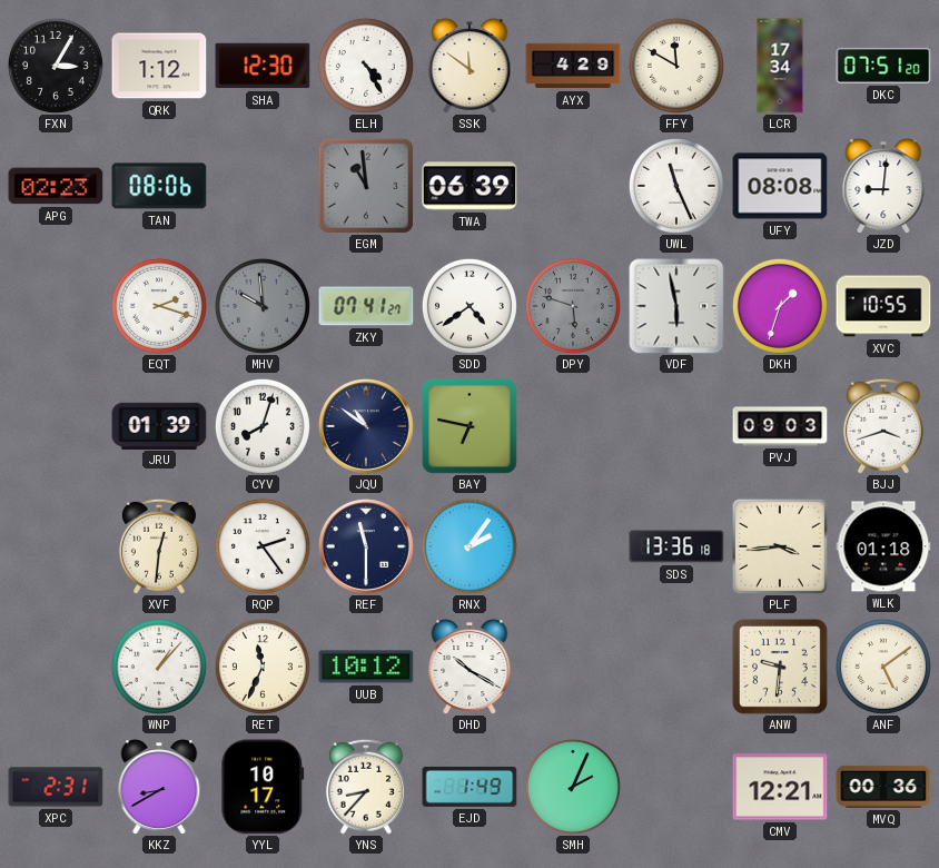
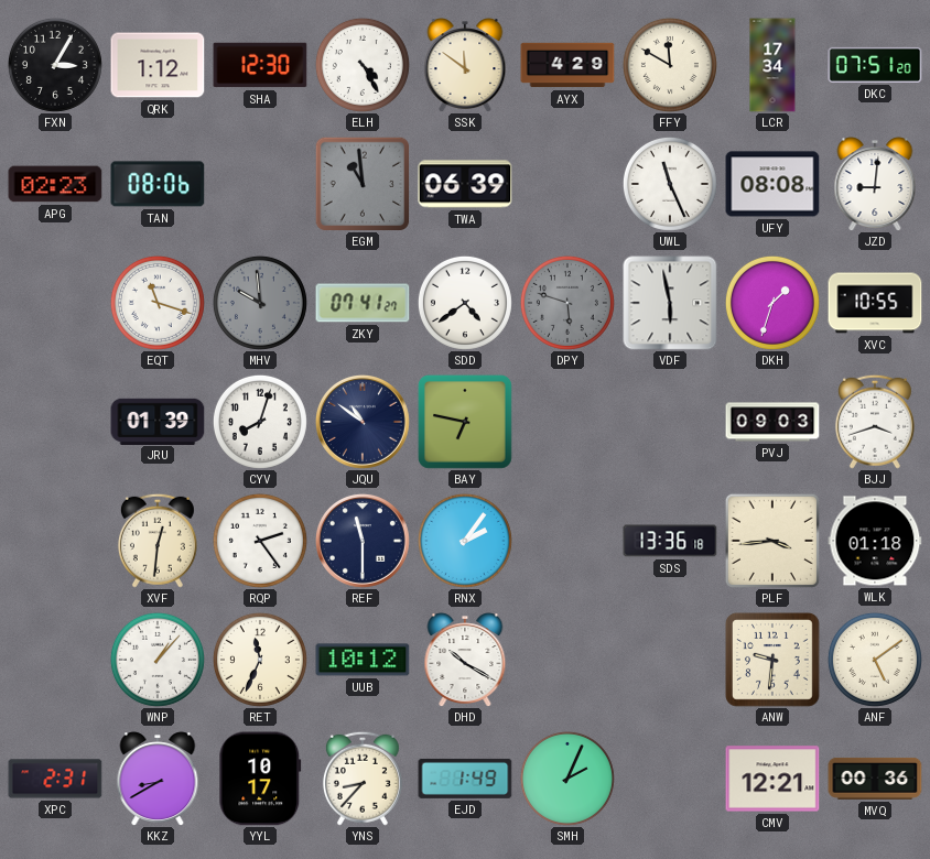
EQT: 2:18 -> 11:18 (158, 303)
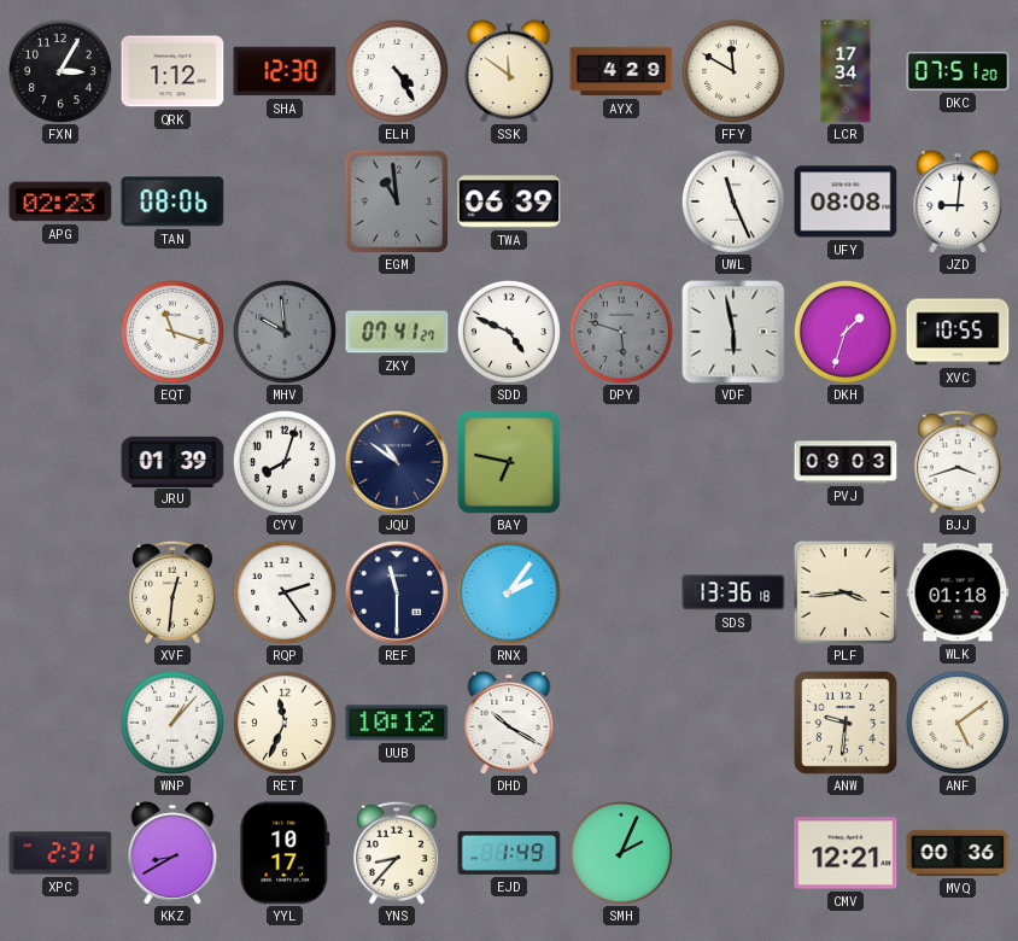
SDD: 4:39 -> 4:49 (509, 332)
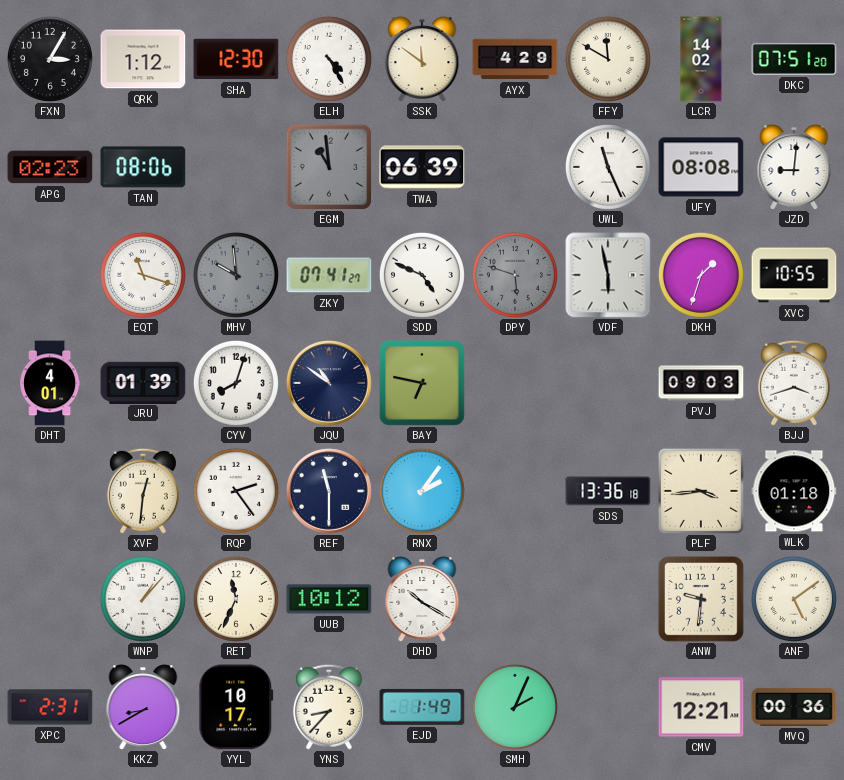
LCR: 17:34 -> 14:02 (701, 59)
DHT: none -> 4:01 (50, 383)
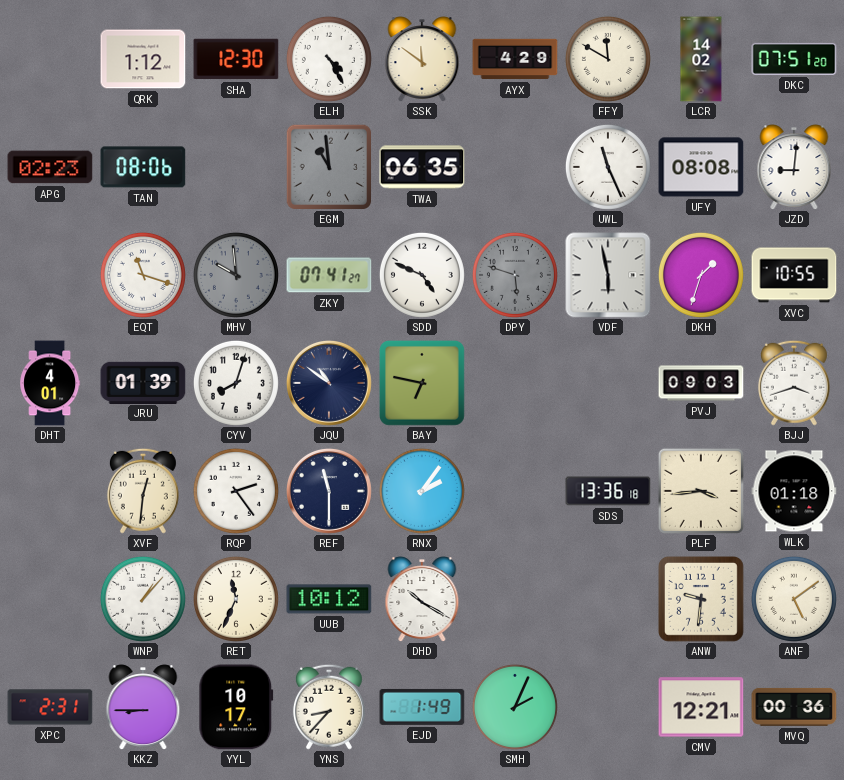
FXN: 3:05 -> none (50, 59)
TWA: 06:39 -> 06:35 (422, 167)
KKZ: 8:40 -> 8:45 (143, 707)
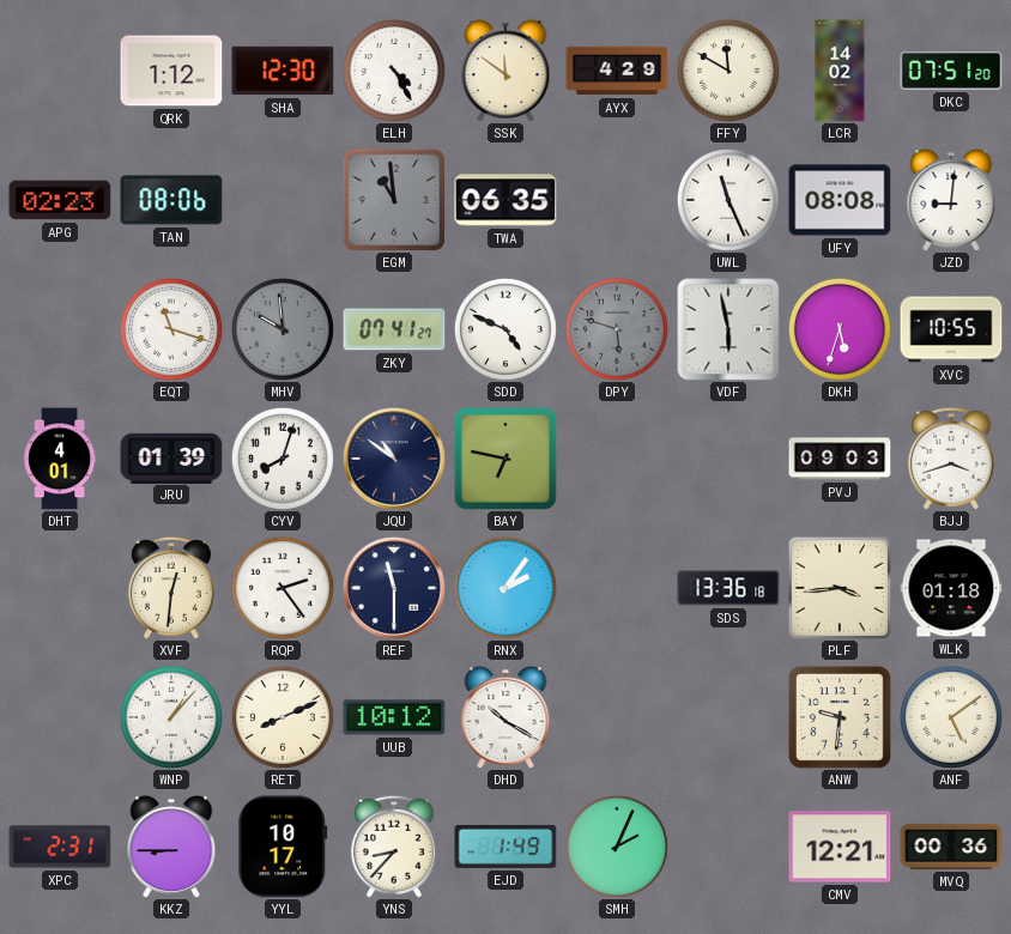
DKH: 1:33 -> 5:33 (840, 329)
RET: 11:34 -> 8:11 (283, 717)
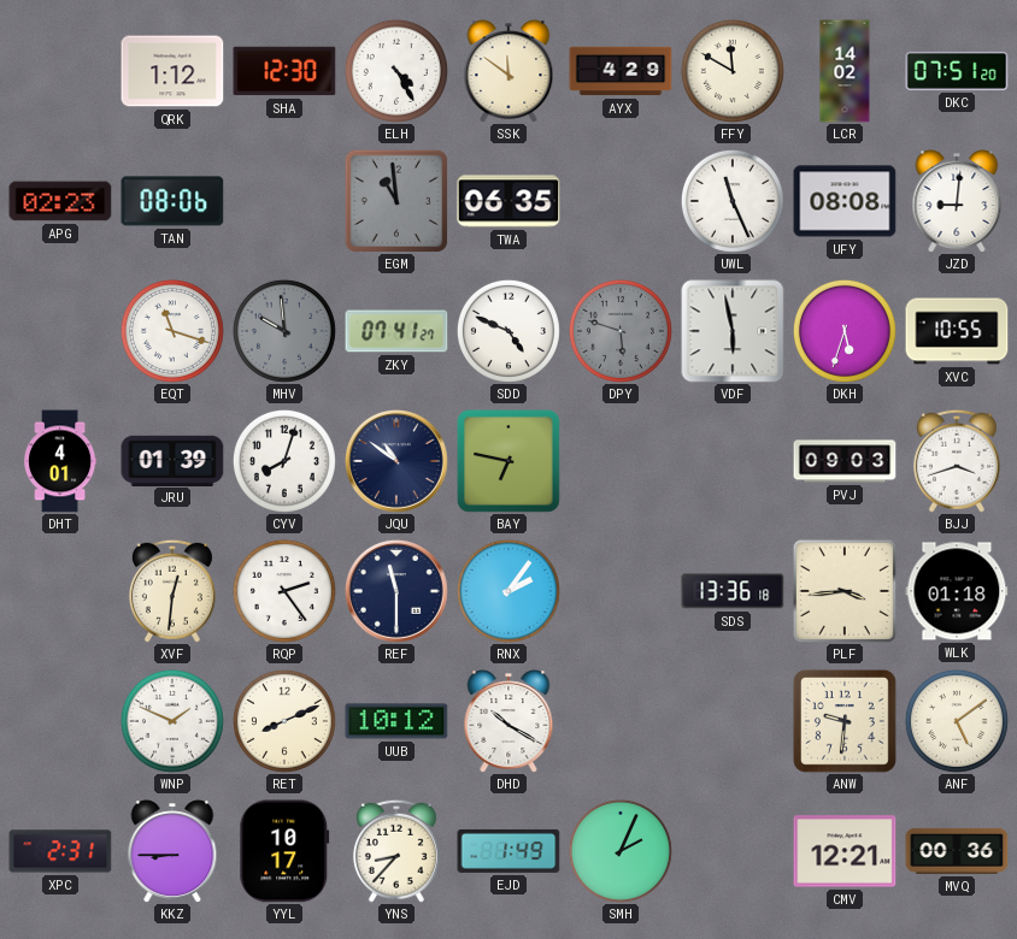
WNP: 1:07 -> 1:49 (172, 721)
